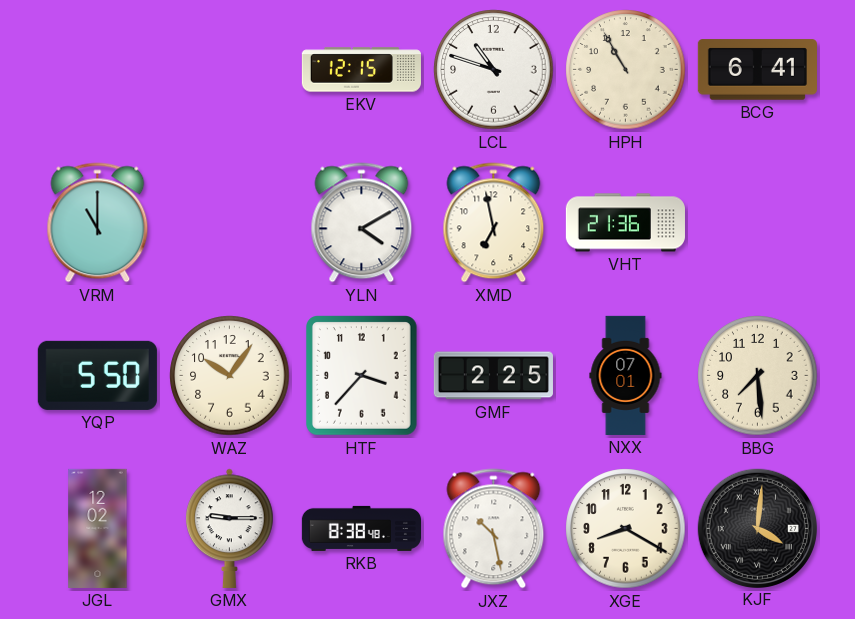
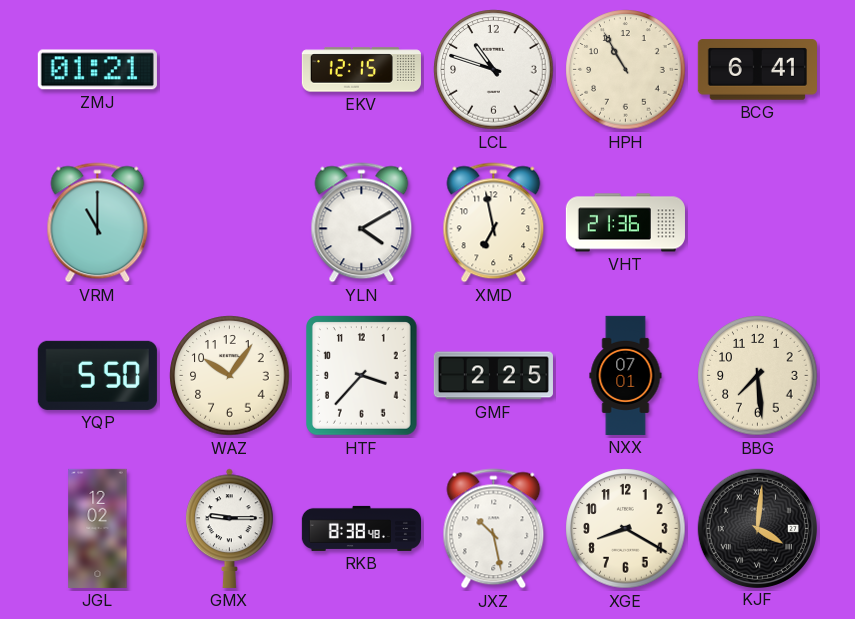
ZMJ: none -> 01:21 (97, 70)
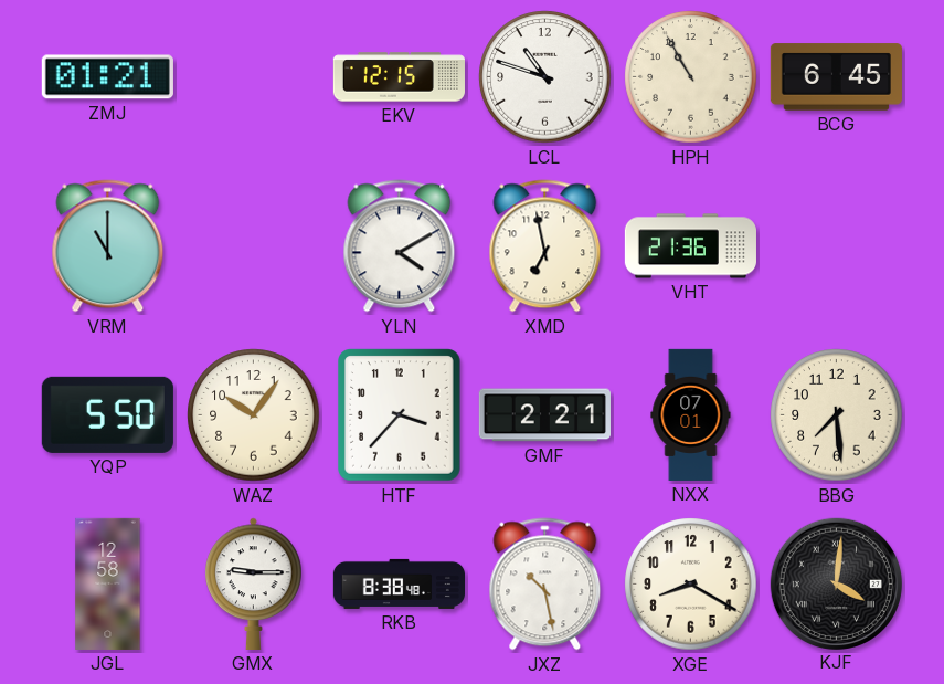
BCG: 6:41 -> 6:45 (836, 77)
GMF: 2:25 -> 2:21 (544, 415)
JGL: 12:02 -> 12:58 (108, 583)
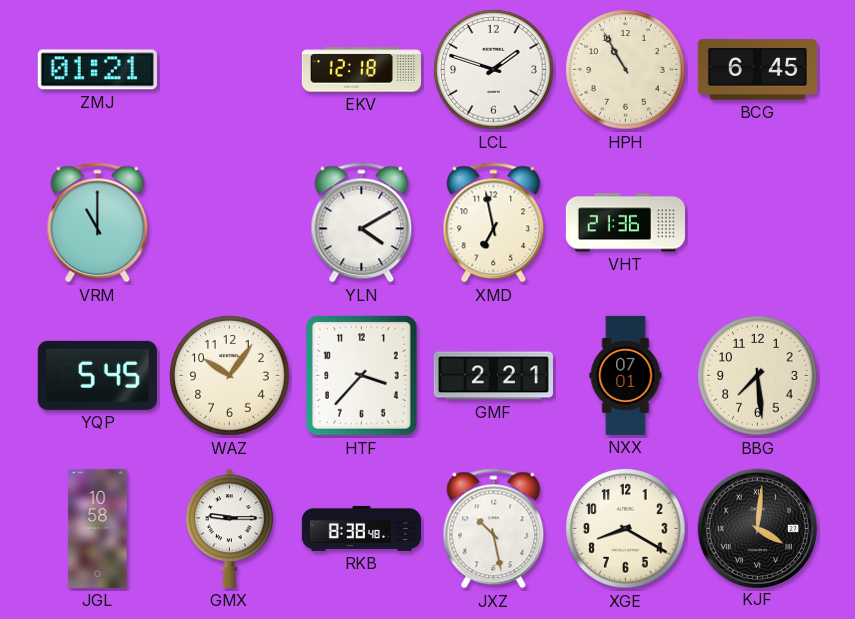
EKV: 12:15 -> 12:18 (361, 70)
LCL: 10:48 -> 1:48 (494, 70)
YQP: 5:50 -> 5:45 (97, 375)
JGL: 12:58 -> 10:58 (98, 528)
